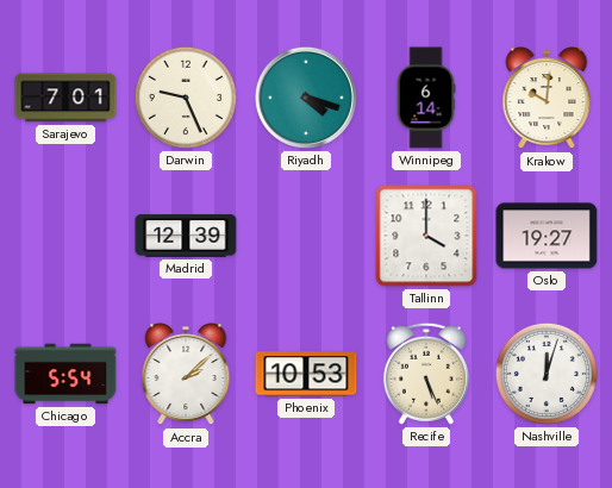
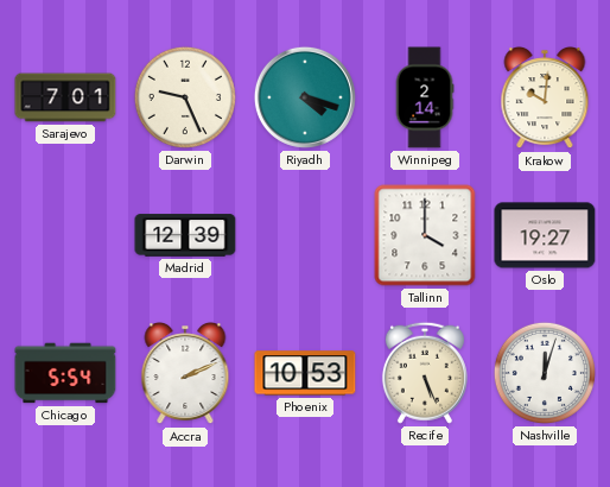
Winnipeg: 6:14 -> 2:14 (425, 97)
Accra: 2:08 -> 2:11 (185, 374)
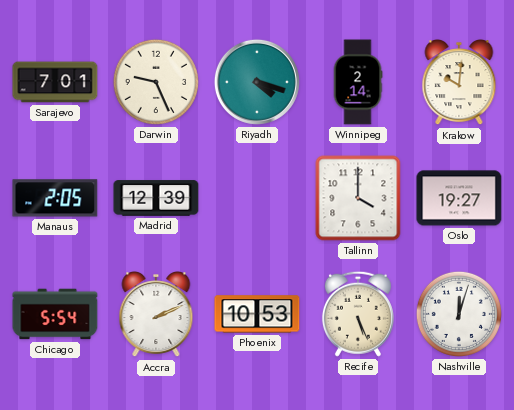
Manaus: none -> 2:05 (55, 198)
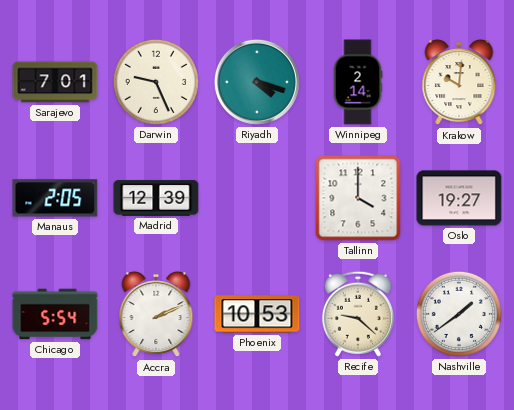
Recife: 5:26 -> 9:22 (358, 314)
Nashville: 12:03 -> 1:39 (459, 314)
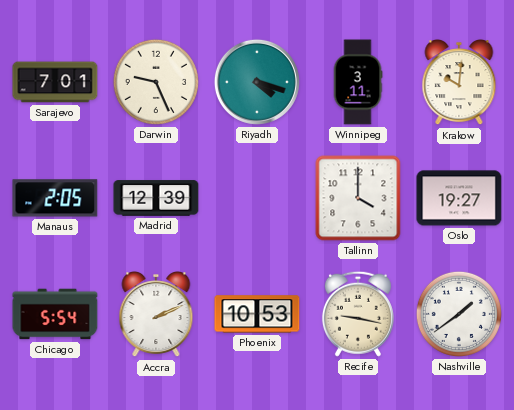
Winnipeg: 2:14 -> 3:11 (358, 82)
Recife: 9:22 -> 9:17 (358, 314)
